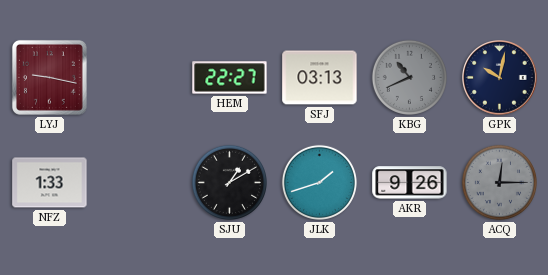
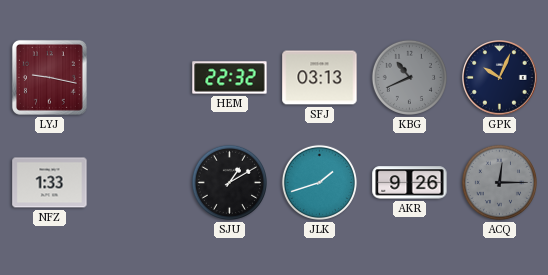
HEM: 22:27 -> 22:32 (230, 78)
GPK: 10:02 -> 10:04 (500, 78)
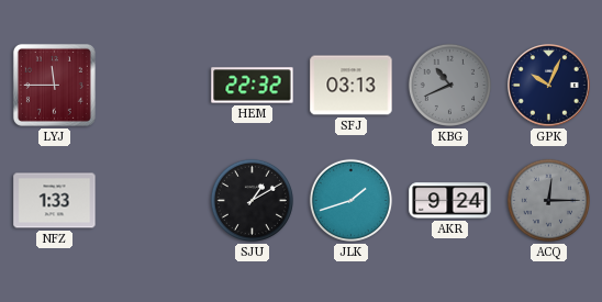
LYJ: 9:17 -> 11:45 (54, 85)
AKR: 9:26 -> 9:24 (450, 201)
